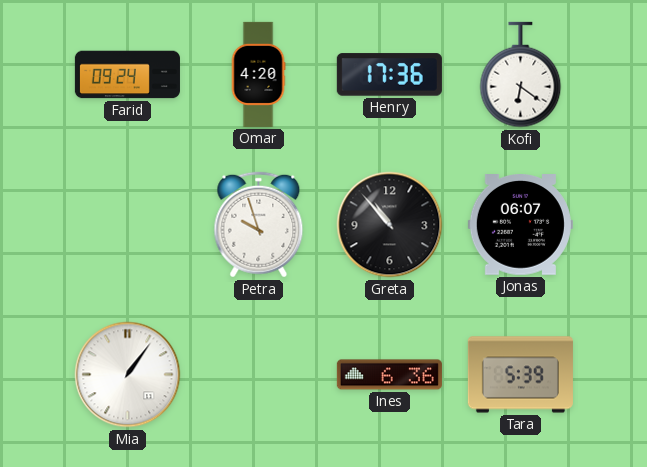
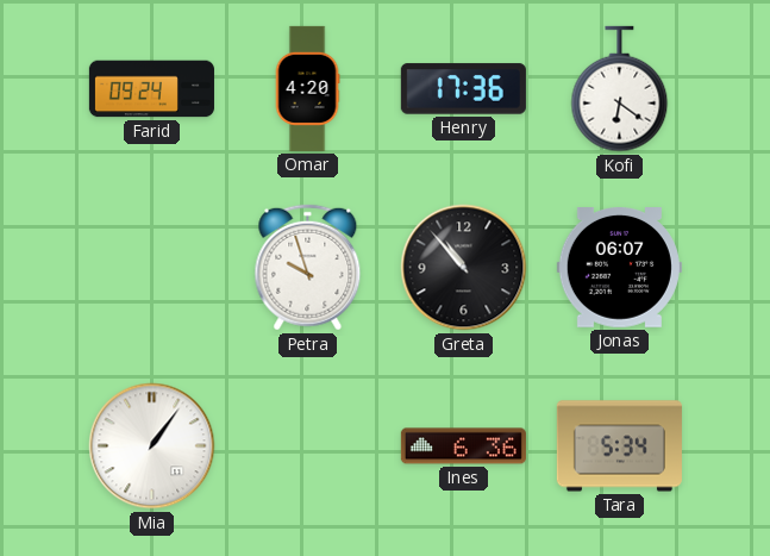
Tara: 5:39 -> 5:34 (619, 446)
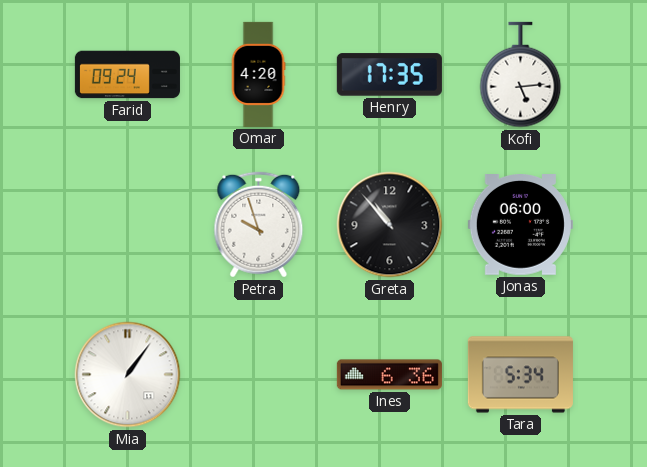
Henry: 17:36 -> 17:35 (389, 75)
Kofi: 6:21 -> 5:14 (521, 75)
Jonas: 06:07 -> 06:00 (520, 225)
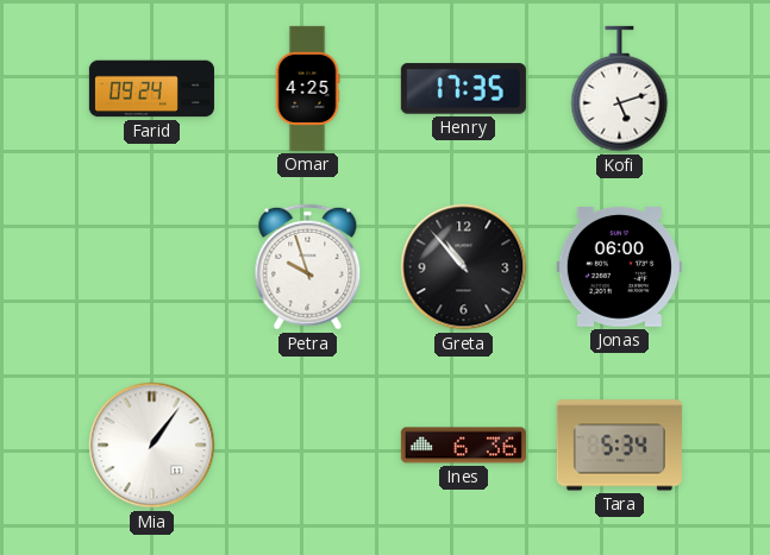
Omar: 4:20 -> 4:25 (307, 88)
Kofi: 5:14 -> 5:12 (620, 89)
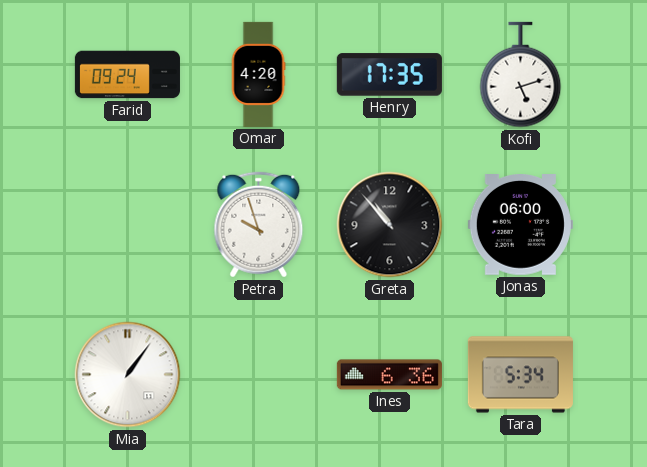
Omar: 4:25 -> 4:20 (258, 74)
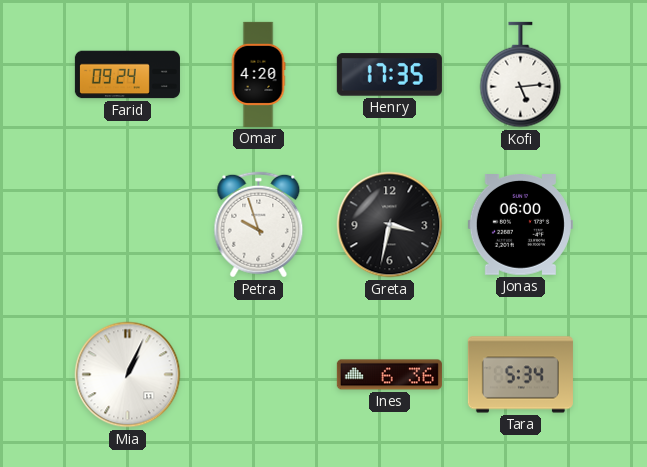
Kofi: 5:12 -> 5:14 (521, 75)
Greta: 10:53 -> 3:32 (390, 225)
Mia: 1:06 -> 1:04 (128, 375)
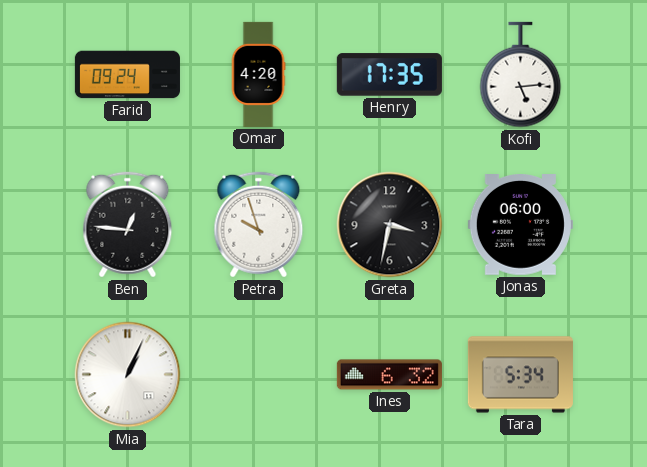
Ben: none -> 12:46 (128, 225)
Ines: 6:36 -> 6:32 (389, 375)
